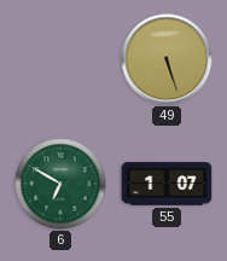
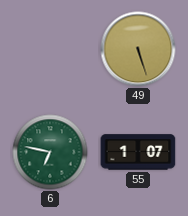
6: 6:50 -> 6:47 (50, 152)
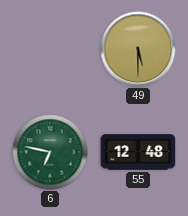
49: 5:27 -> 5:30 (138, 49)
55: 1:07 -> 12:48 (138, 152)
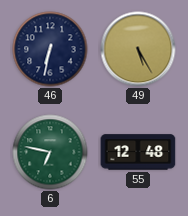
46: none -> 6:32 (50, 49)
49: 5:30 -> 5:25 (138, 49)
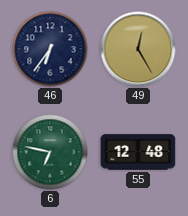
46: 6:32 -> 6:36 (50, 49)
49: 5:25 -> 12:25 (138, 49)
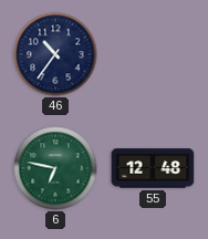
46: 6:36 -> 10:36 (55, 54)
49: 12:25 -> none (138, 49)
